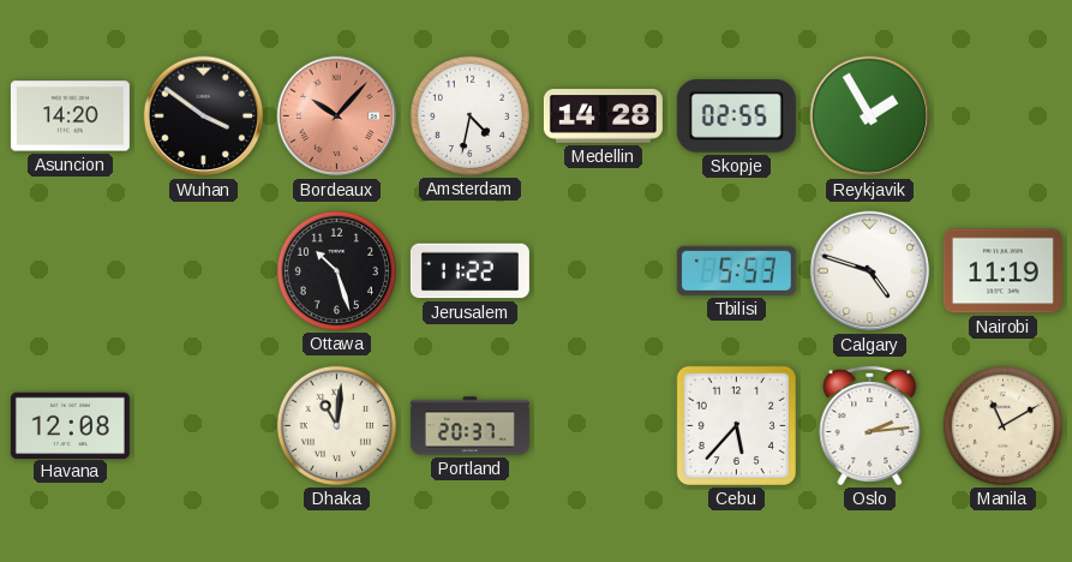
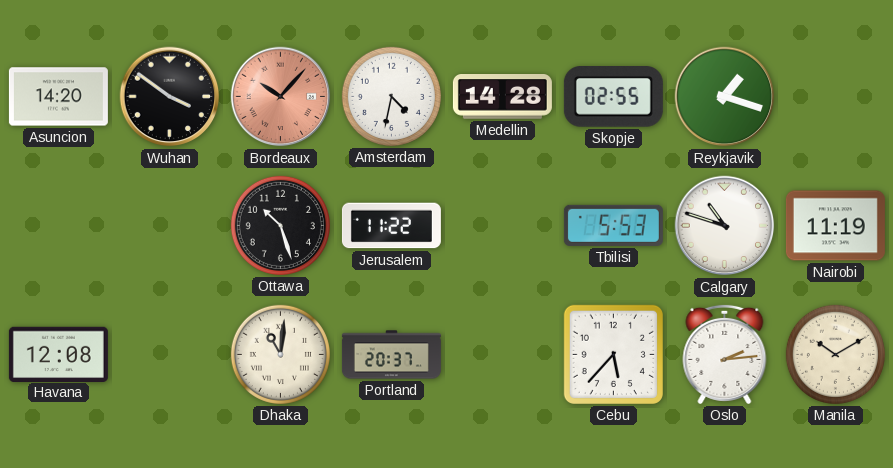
Reykjavik: 1:55 -> 1:18 (725, 97)
Calgary: 4:48 -> 10:48 (725, 226)
Manila: 11:10 -> 10:10 (835, 354)
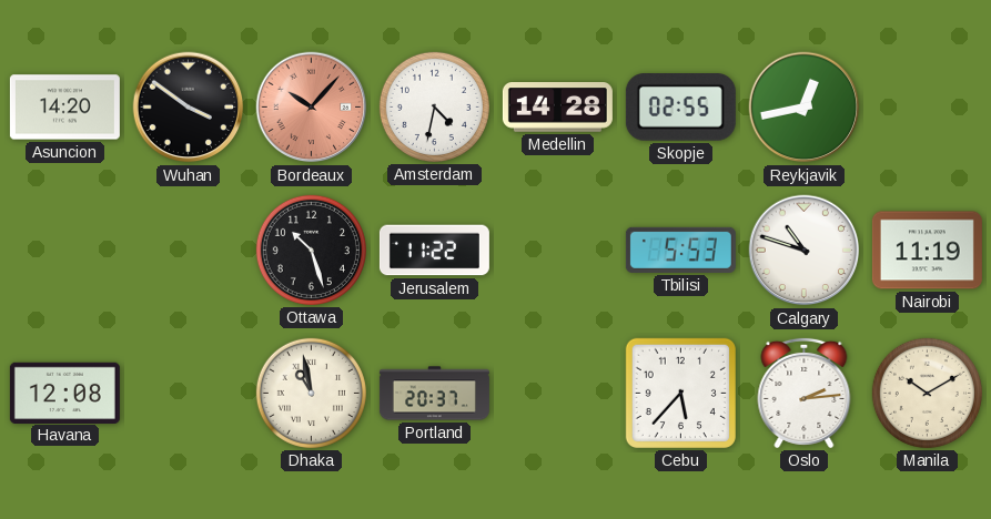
Reykjavik: 1:18 -> 12:43 (805, 108)
Dhaka: 11:01 -> 10:58 (311, 393)
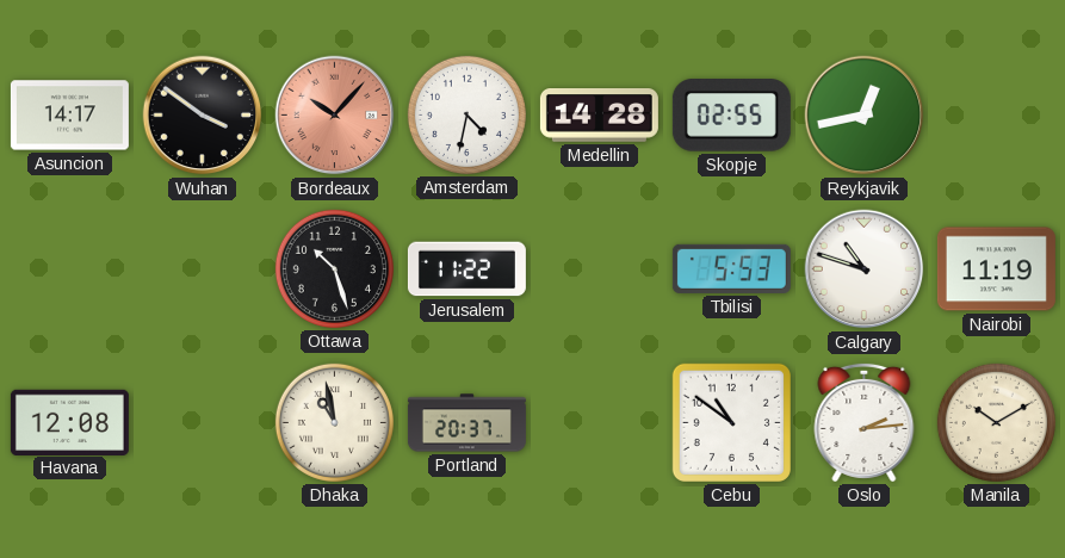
Asuncion: 14:20 -> 14:17 (69, 116)
Cebu: 5:37 -> 10:51 (731, 422)
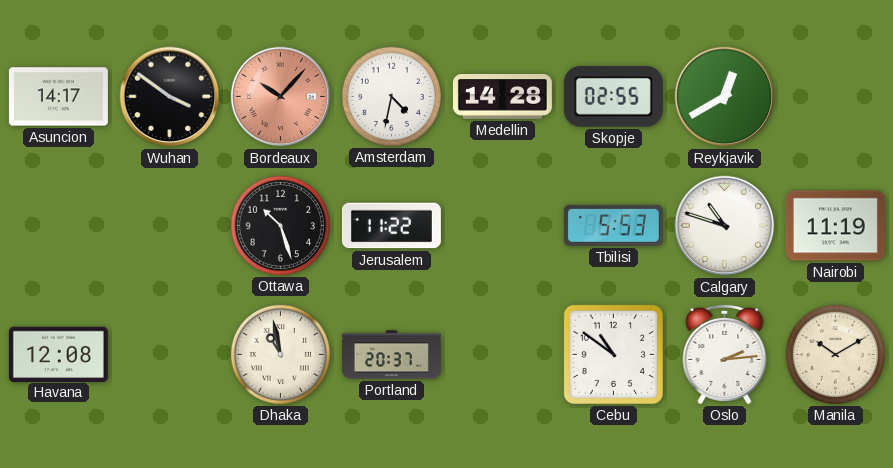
Reykjavik: 12:43 -> 12:40 (725, 97)
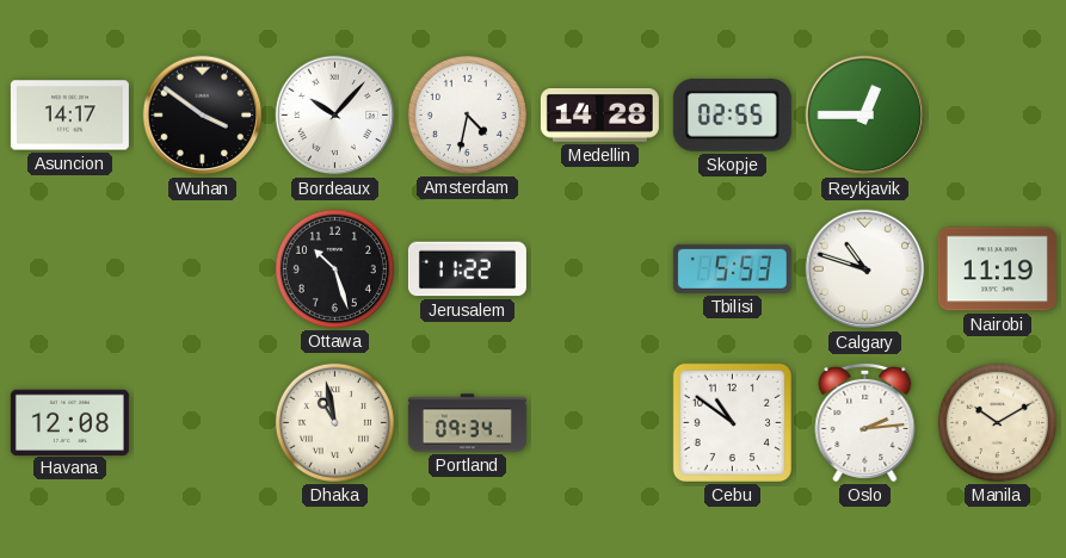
Bordeaux dial: salmon -> white (335, 116)
Reykjavik: 12:40 -> 12:45 (865, 116)
Portland: 20:37 -> 09:34 (467, 423)
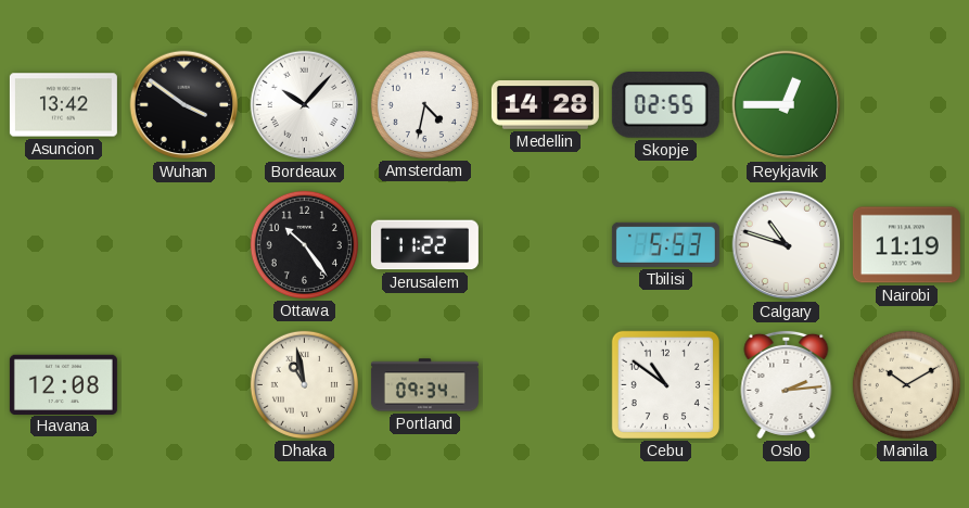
Asuncion: 14:17 -> 13:42 (63, 105)
Ottawa: 10:27 -> 10:24 (304, 244)
